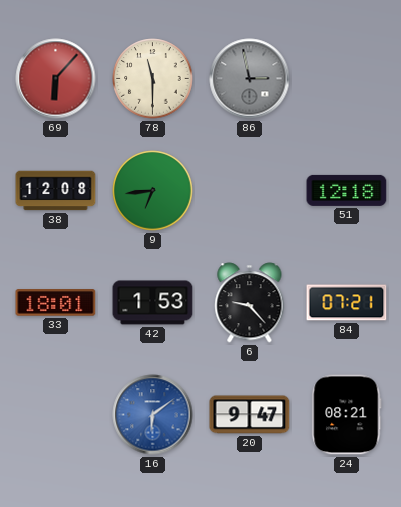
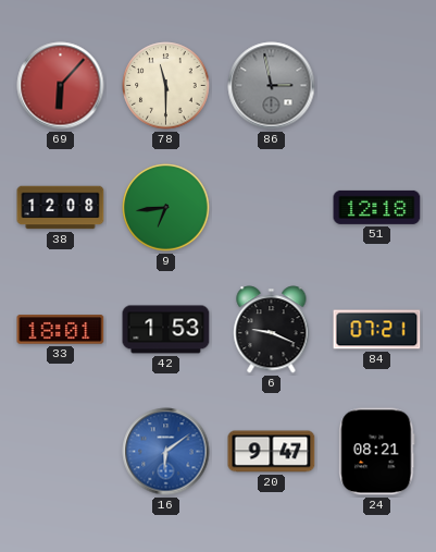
6: 9:23 -> 9:19 (272, 330)
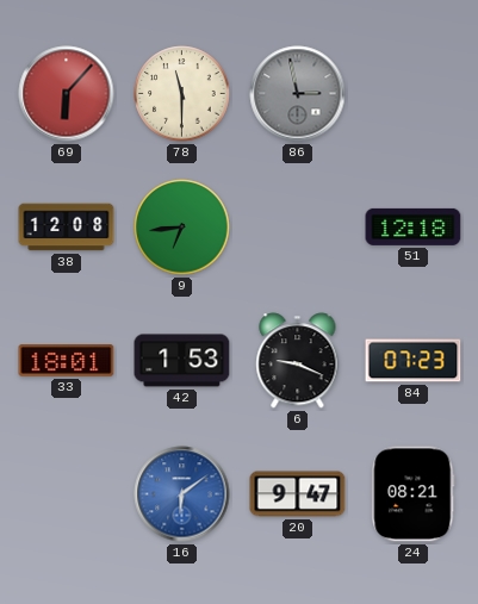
84: 07:21 -> 07:23 (414, 361)
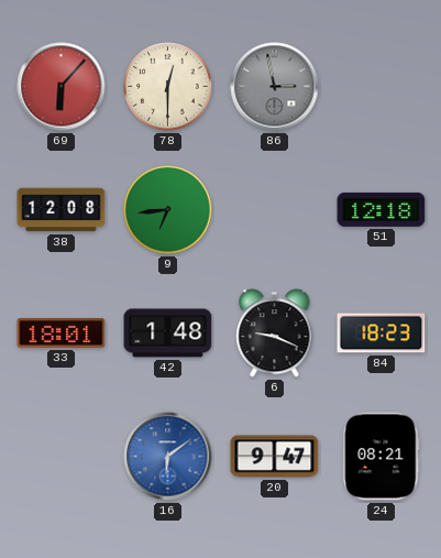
78: 11:30 -> 12:30 (168, 87)
42: 1:53 -> 1:48 (168, 333)
84: 07:23 -> 18:23 (382, 333)
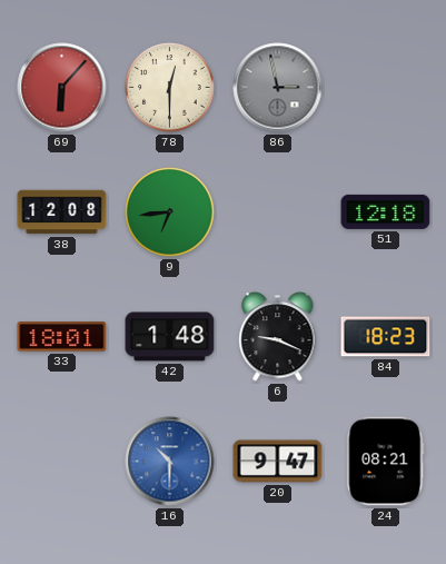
16: 6:09 -> 10:30 (170, 462)
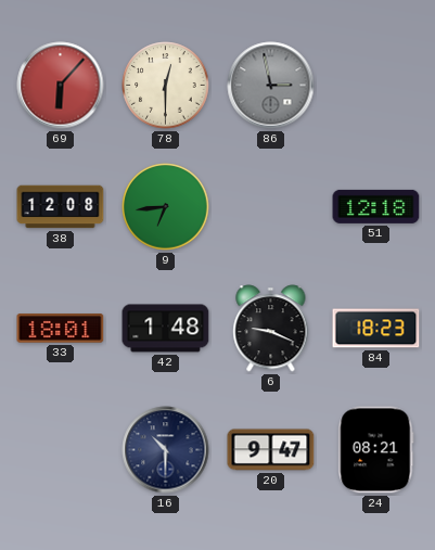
16 dial: blue -> navy (166, 450)
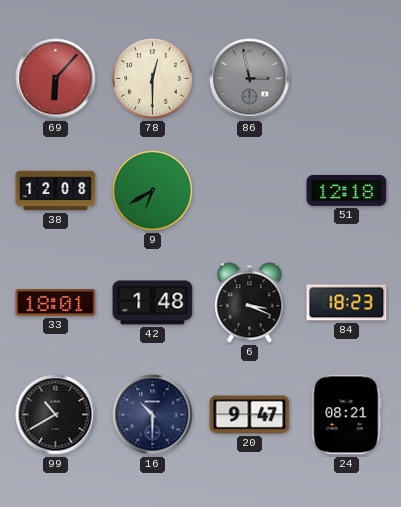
9: 6:44 -> 6:40 (153, 191)
6: 9:19 -> 3:19 (250, 303)
99: none -> 10:40 (56, 415)
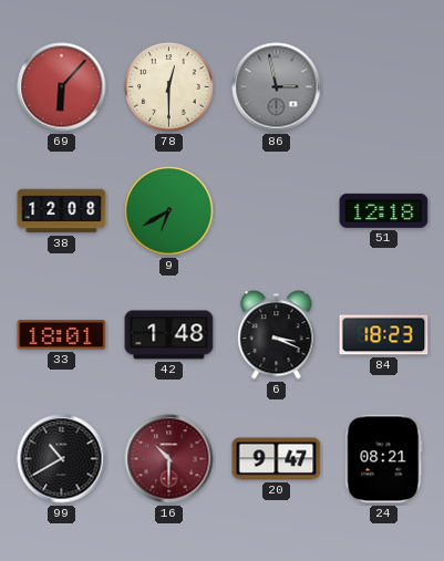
16 dial: navy -> burgundy (169, 459)
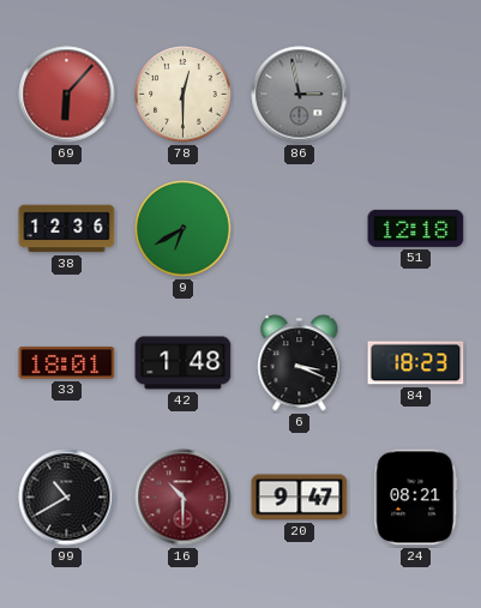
38: 12:08 -> 12:36 (67, 229)
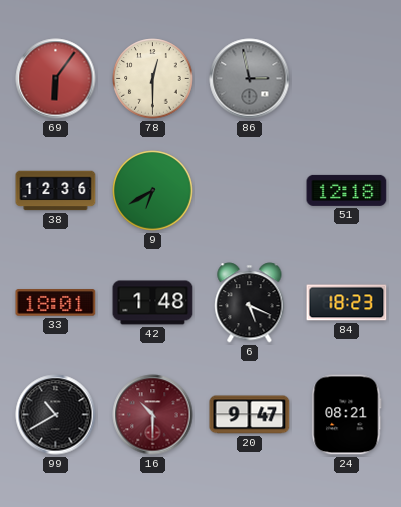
69: 6:07 -> 6:06 (56, 79)
6: 3:19 -> 5:19 (250, 303)
